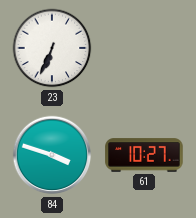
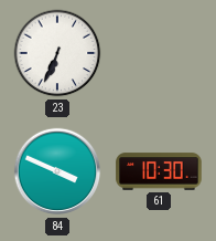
84: 3:48 -> 3:49 (57, 171)
61: 10:27 -> 10:30 (159, 171)
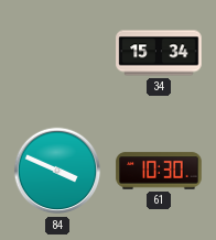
23: 6:34 -> none (57, 53)
34: none -> 15:34 (159, 53)
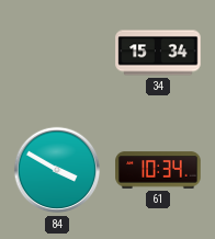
84: 3:49 -> 3:50 (57, 170)
61: 10:30 -> 10:34 (158, 170)
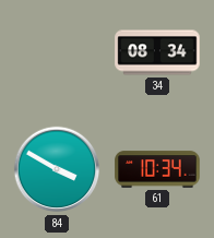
34: 15:34 -> 08:34 (157, 52)
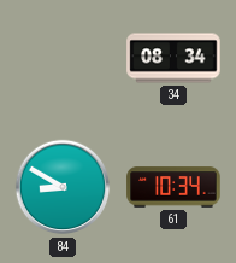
84: 3:50 -> 8:50 (63, 187)
